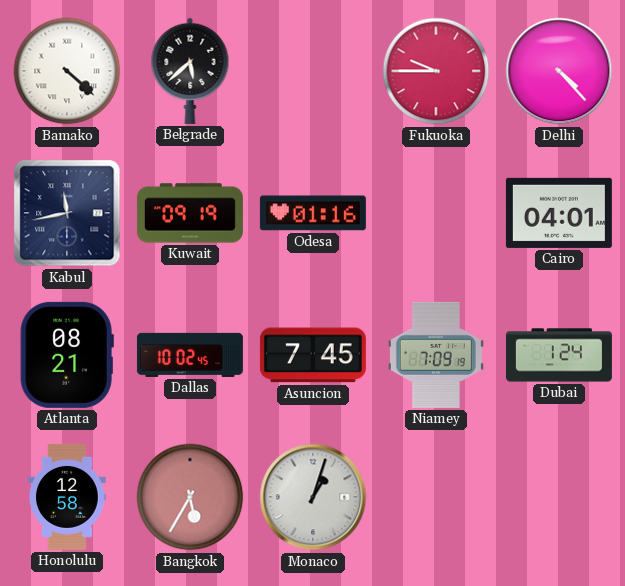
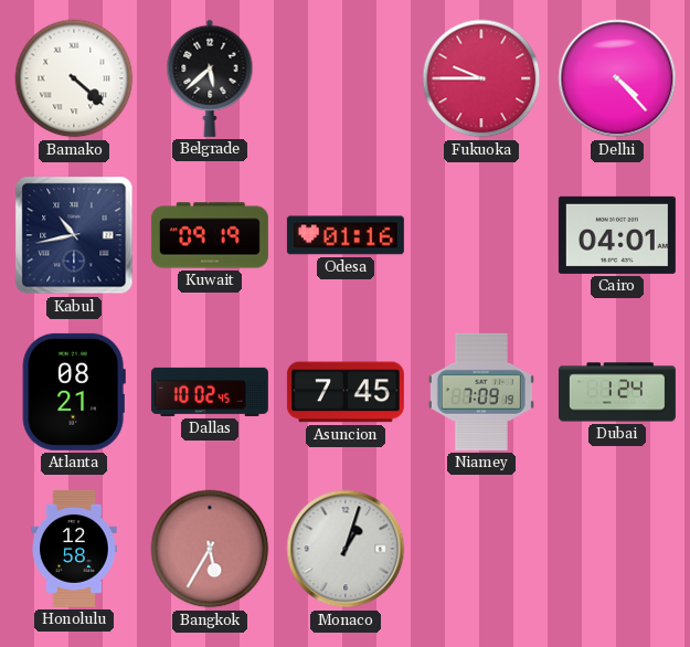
Kabul: 11:43 -> 10:43 (74, 235)
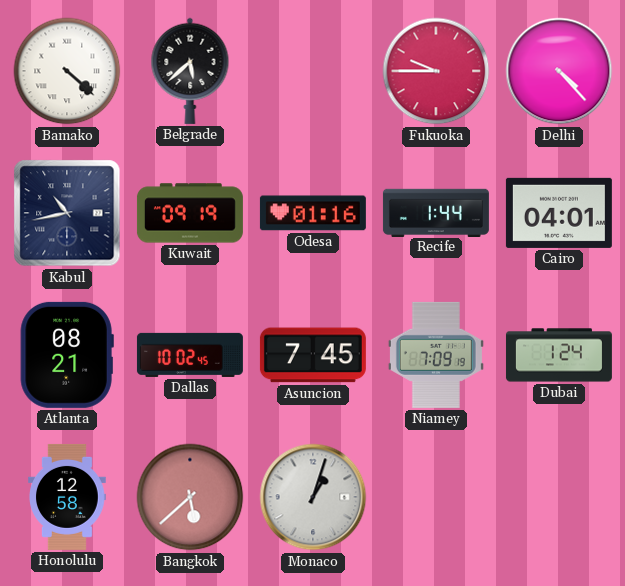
Recife: none -> 1:44 (436, 212)
Bangkok: 5:35 -> 5:38 (190, 497)
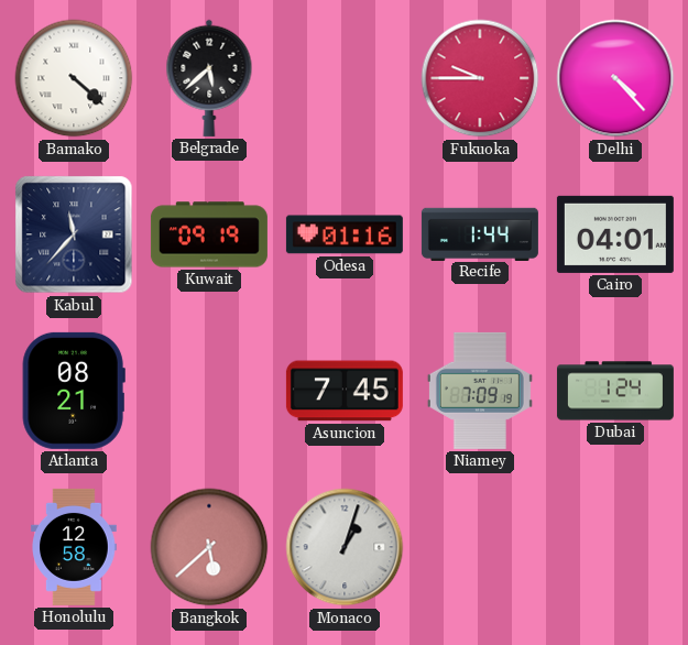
Kabul: 10:43 -> 11:37 (74, 234)
Dallas: 10:02 -> none (190, 355)
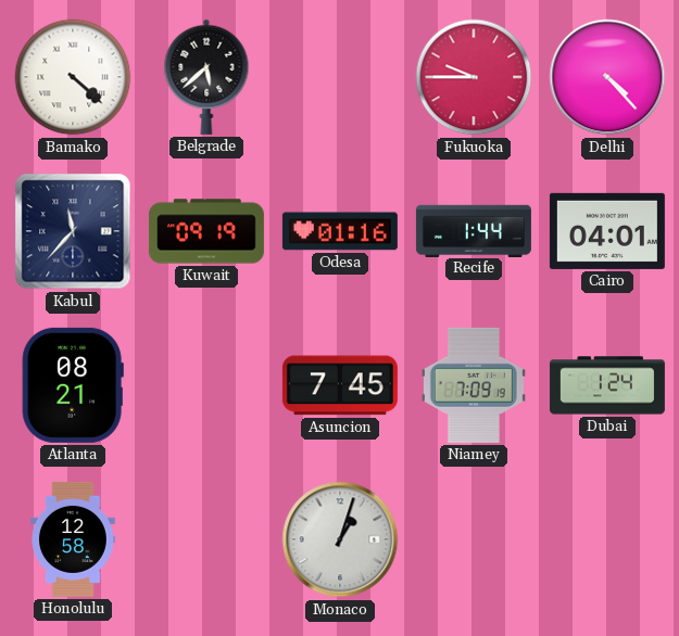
Bangkok: 5:38 -> none (209, 547)
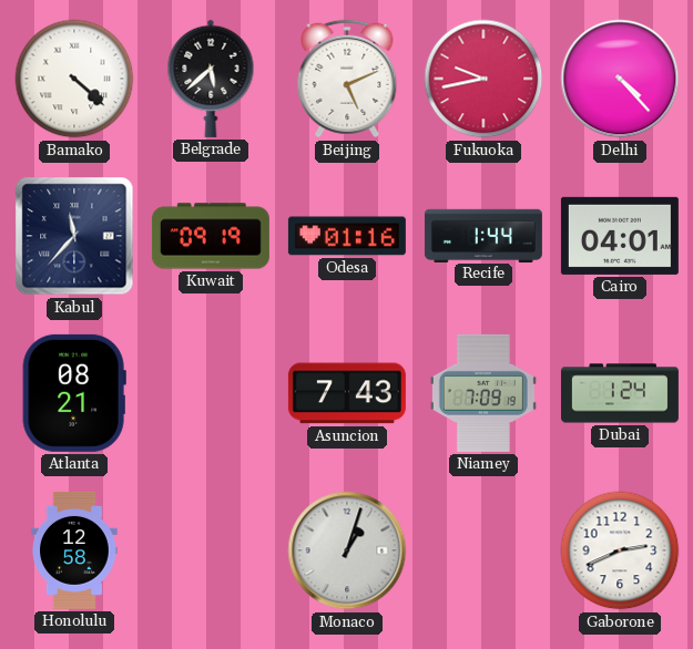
Beijing: none -> 5:11 (347, 79)
Fukuoka: 9:45 -> 9:43 (483, 79)
Asuncion: 7:45 -> 7:43 (347, 393)
Gaborone: none -> 2:41 (620, 550)
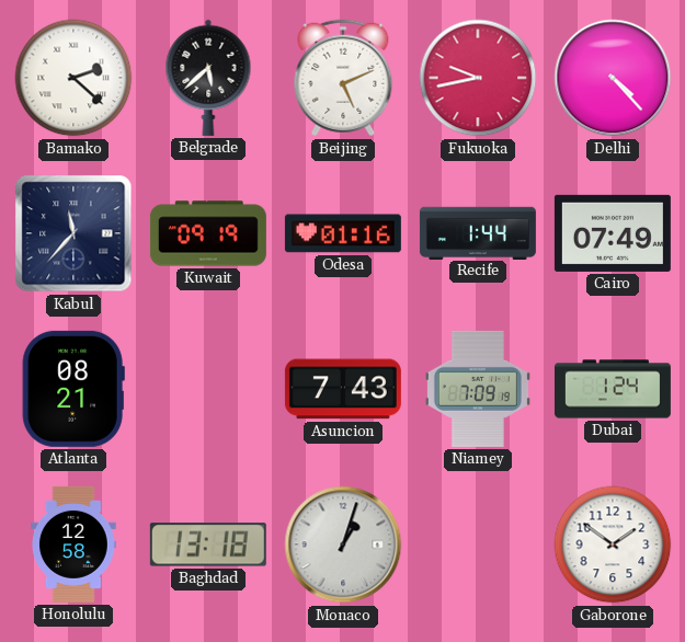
Bamako: 4:22 -> 2:22 (73, 78)
Cairo: 04:01 -> 07:49 (613, 233)
Baghdad: none -> 13:18 (208, 544)
Gaborone: 2:41 -> 1:51 (613, 544)
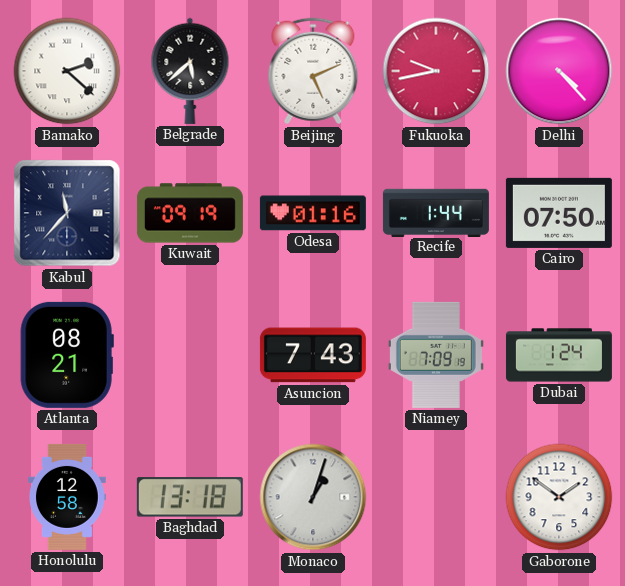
Cairo: 07:49 -> 07:50 (559, 213)
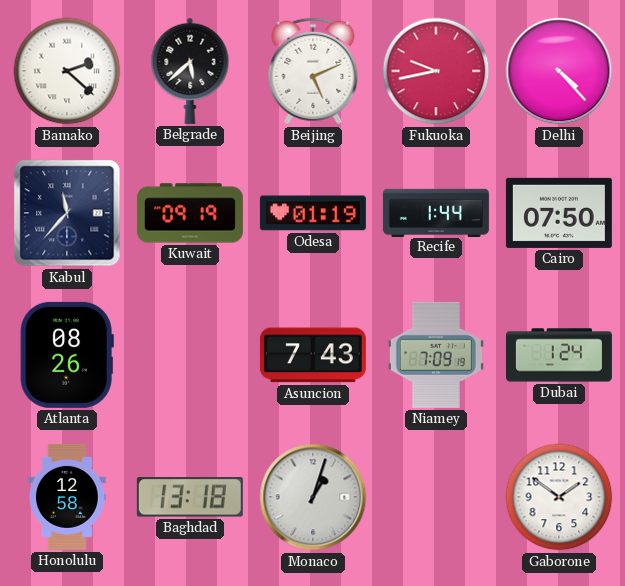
Odesa: 01:16 -> 01:19 (313, 213)
Atlanta: 08:21 -> 08:26 (67, 355)
